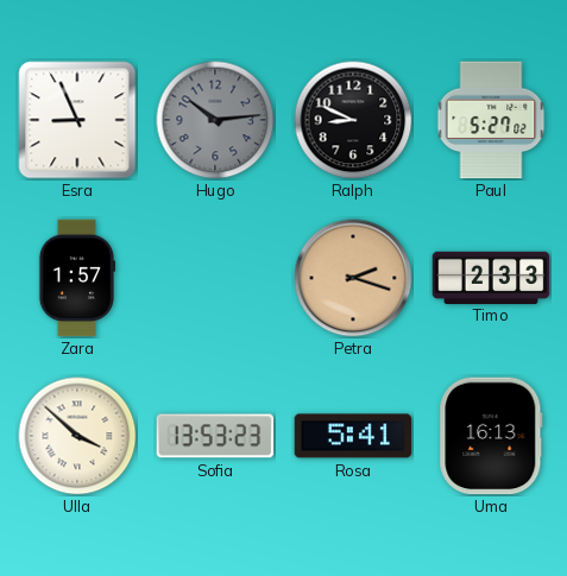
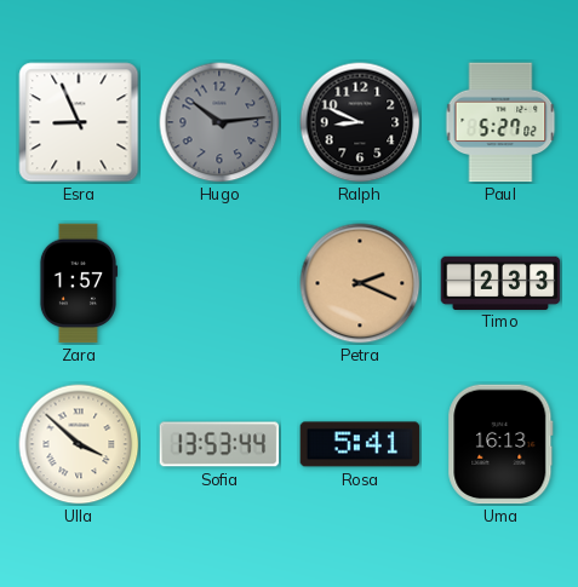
Petra: 2:18 -> 2:19 (360, 283)
Sofia: 13:53:23 -> 13:53:44 (219, 444)
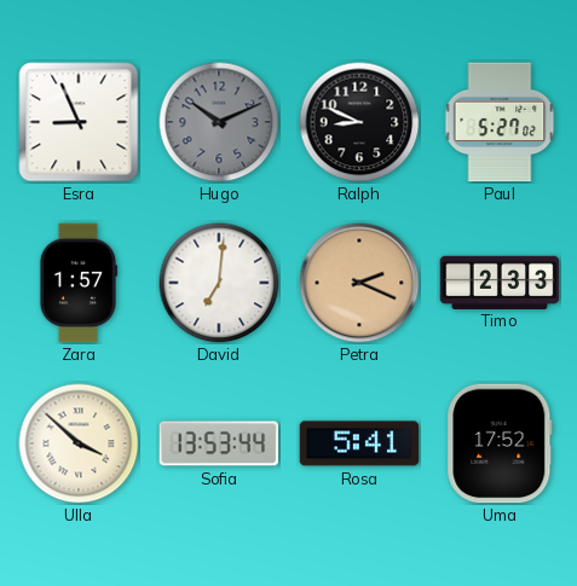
Hugo: 10:14 -> 10:11 (219, 122)
David: none -> 7:01 (219, 283)
Uma: 16:13 -> 17:52 (500, 443)
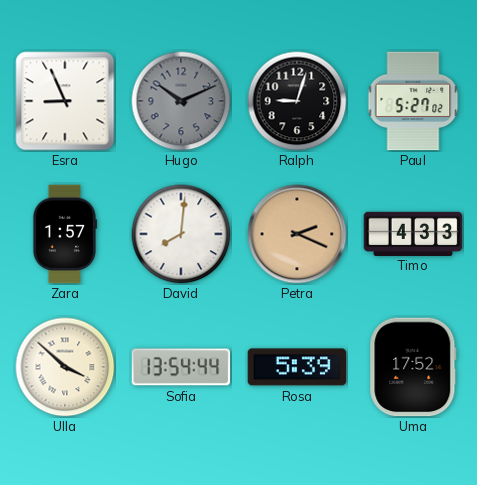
Ralph: 8:49 -> 9:03 (297, 101)
David: 7:01 -> 8:01 (181, 234)
Timo: 2:33 -> 4:33 (413, 233)
Sofia: 13:53 -> 13:54 (181, 367)
Rosa: 5:41 -> 5:39 (297, 367)
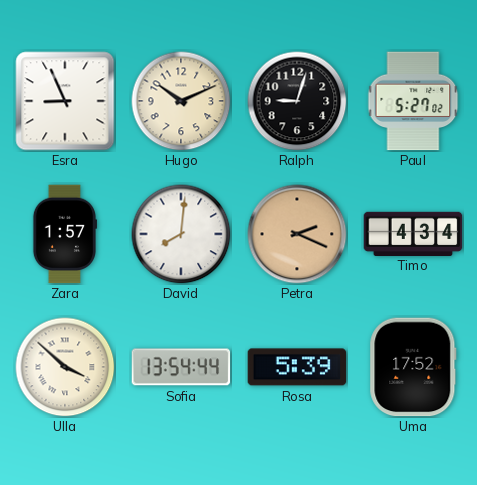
Hugo dial: grey -> cream (181, 101)
Timo: 4:33 -> 4:34 (413, 233)
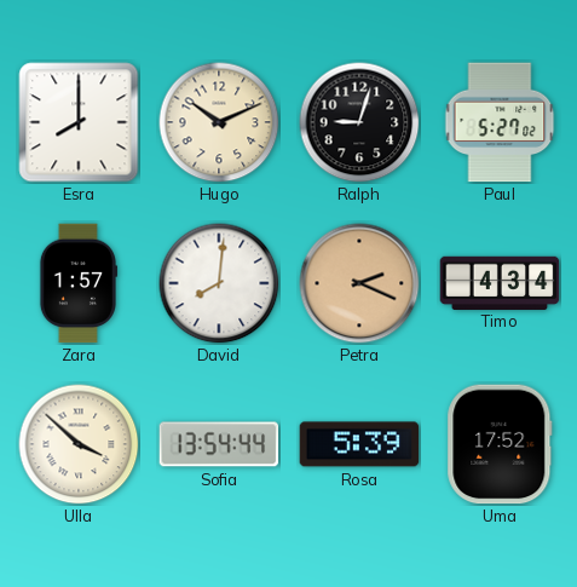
Esra: 8:56 -> 8:00 (79, 122)
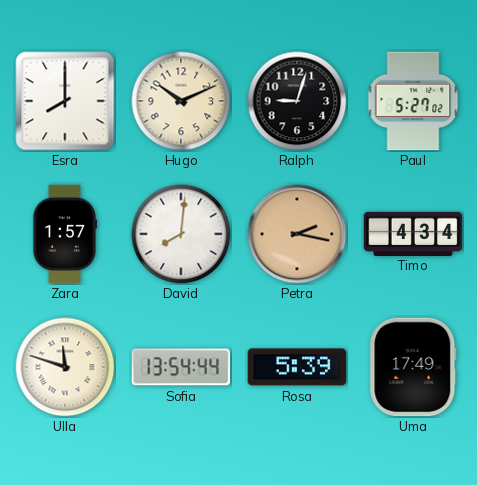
Petra: 2:19 -> 2:17 (297, 234)
Ulla: 3:52 -> 11:48 (65, 367)
Uma: 17:52 -> 17:49 (413, 367)
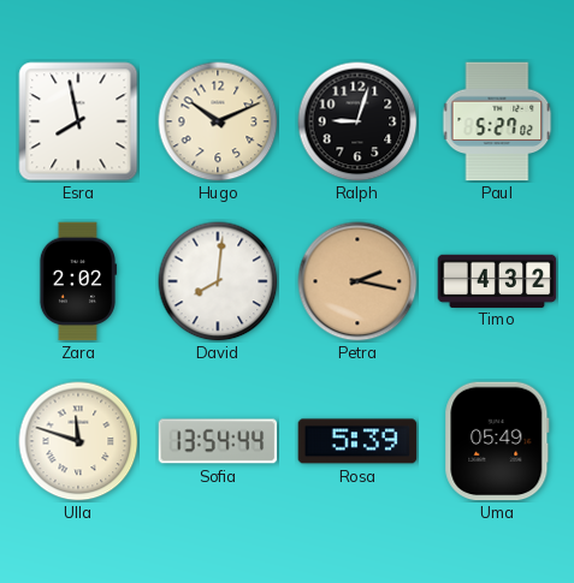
Esra: 8:00 -> 7:58 (78, 121)
Zara: 1:57 -> 2:02 (78, 281)
Timo: 4:34 -> 4:32 (497, 280)
Uma: 17:49 -> 05:49 (497, 441)
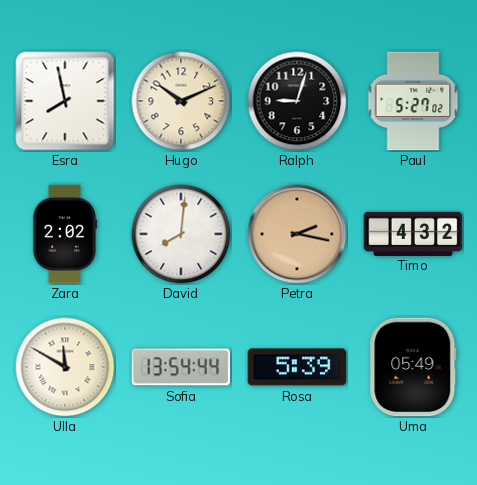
Ulla: 11:48 -> 11:50 (65, 367)
